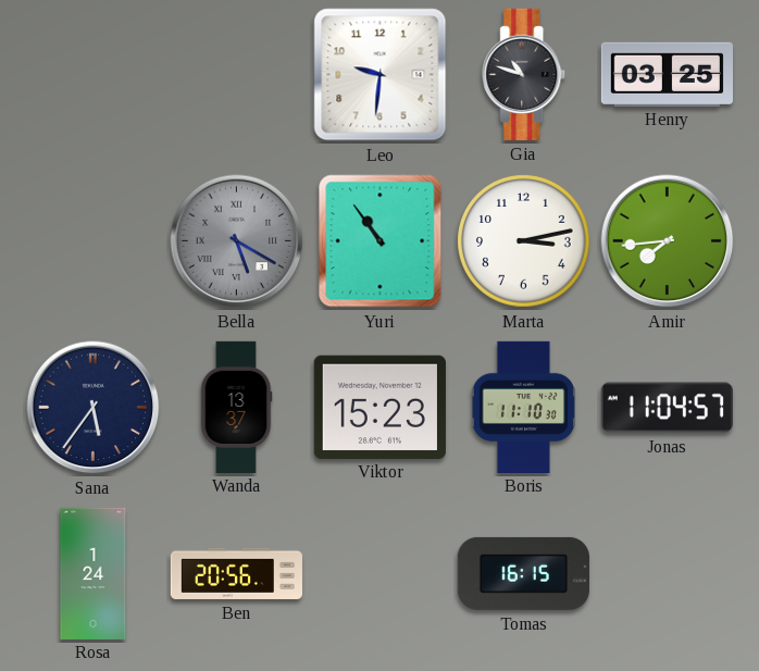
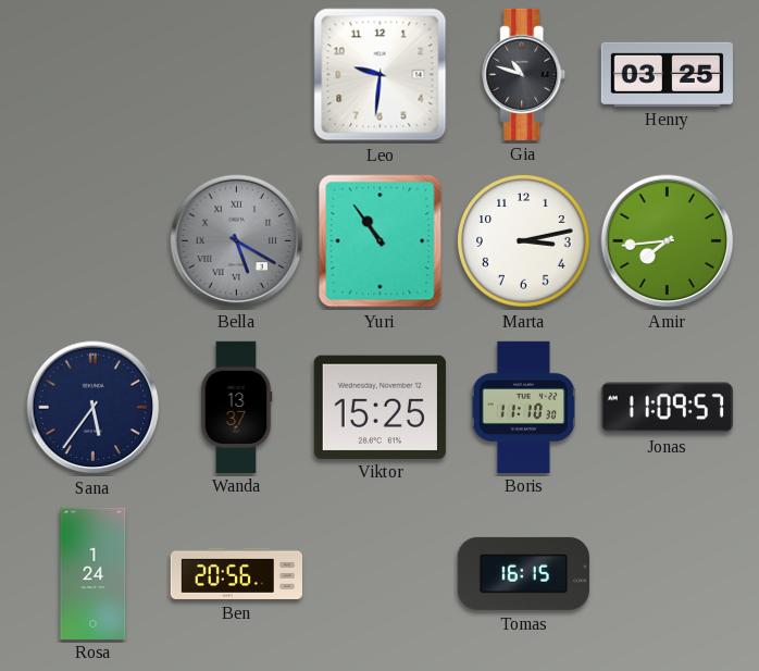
Viktor: 15:23 -> 15:25 (379, 407)
Jonas: 11:04 -> 11:09 (667, 408)
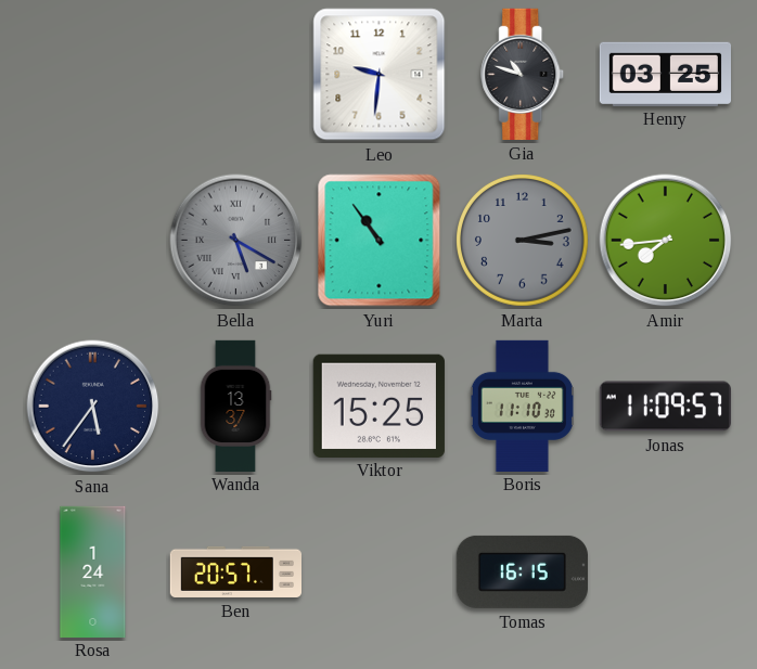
Marta dial: white -> grey (523, 241)
Ben: 20:56 -> 20:57 (235, 571)
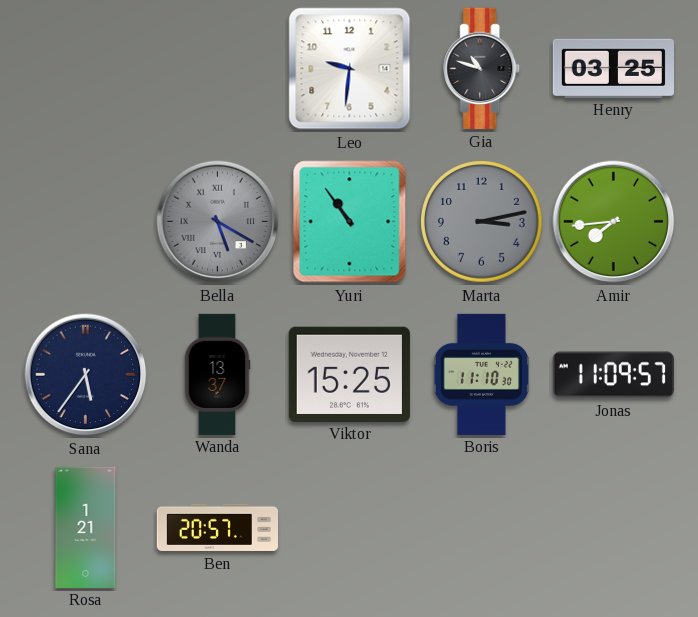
Rosa: 1:24 -> 1:21 (86, 527)
Tomas: 16:15 -> none (522, 571)
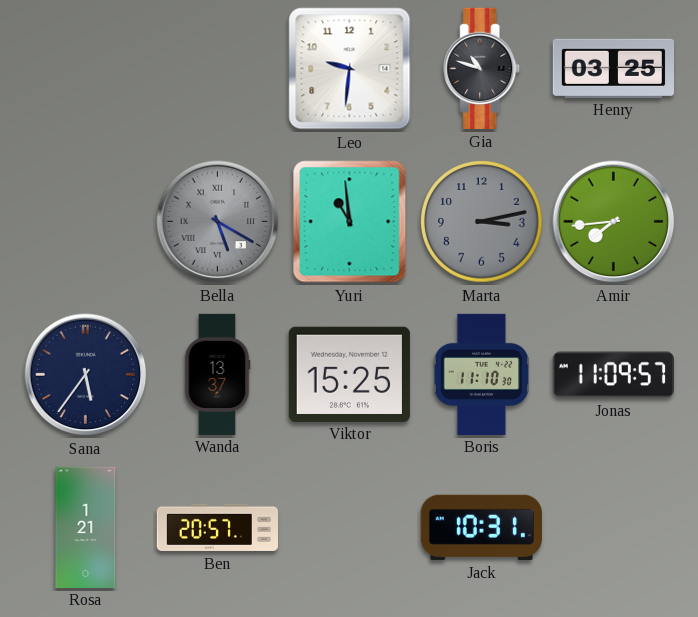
Yuri: 10:54 -> 10:59 (350, 222)
Jack: none -> 10:31 (481, 527)
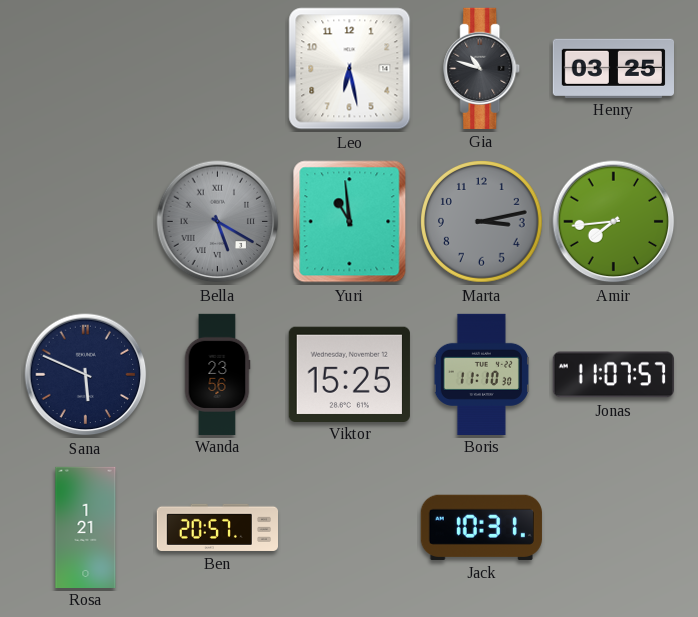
Leo: 9:31 -> 6:28 (350, 69)
Sana: 5:36 -> 5:49 (86, 375)
Wanda: 13:37 -> 23:56 (217, 374)
Jonas: 11:09 -> 11:07 (613, 375)
